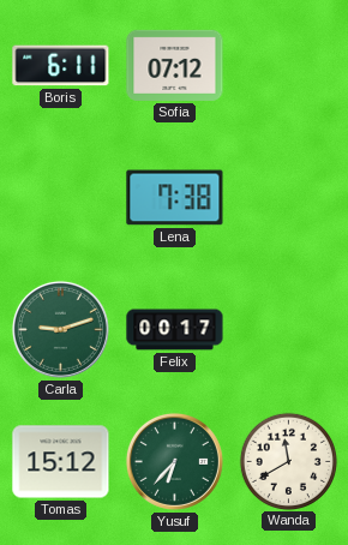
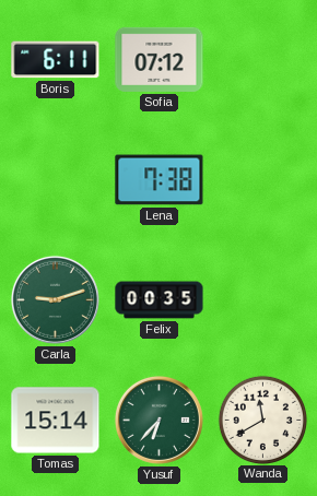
Felix: 00:17 -> 00:35 (160, 300)
Tomas: 15:12 -> 15:14 (56, 421)
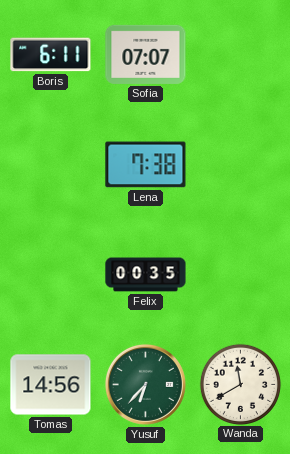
Sofia: 07:12 -> 07:07 (146, 54)
Carla: 9:12 -> none (55, 299)
Tomas: 15:14 -> 14:56 (51, 385)
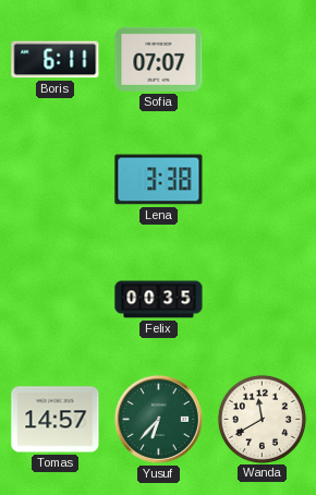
Lena: 7:38 -> 3:38 (159, 180)
Tomas: 14:56 -> 14:57 (56, 420)
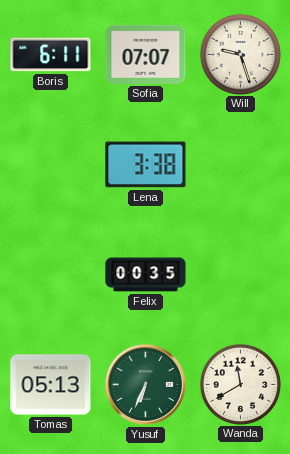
Will: none -> 9:27 (240, 54)
Tomas: 14:57 -> 05:13 (51, 385)
Yusuf: 6:37 -> 6:34 (145, 384)
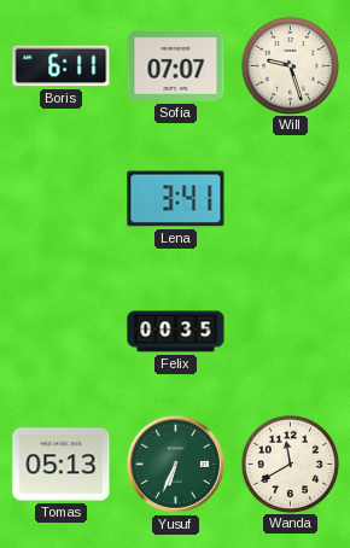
Lena: 3:38 -> 3:41 (176, 199)
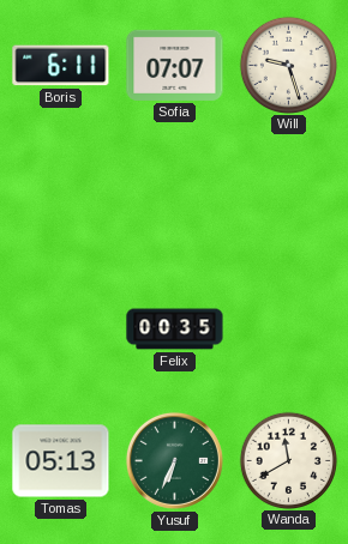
Lena: 3:41 -> none (176, 199)
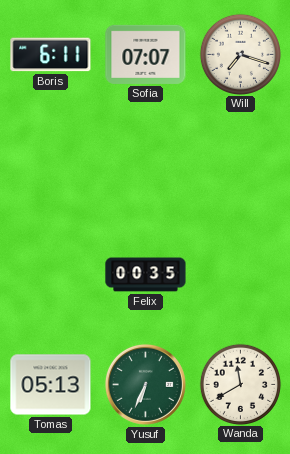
Will: 9:27 -> 7:18 (240, 54)
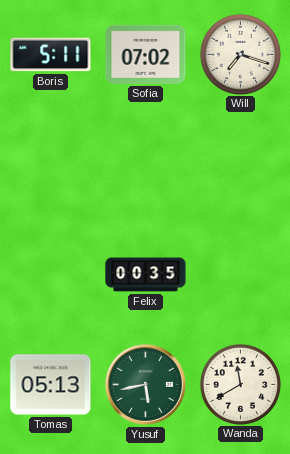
Boris: 6:11 -> 5:11 (51, 55)
Sofia: 07:07 -> 07:02 (146, 54)
Yusuf: 6:34 -> 5:43 (145, 384)
